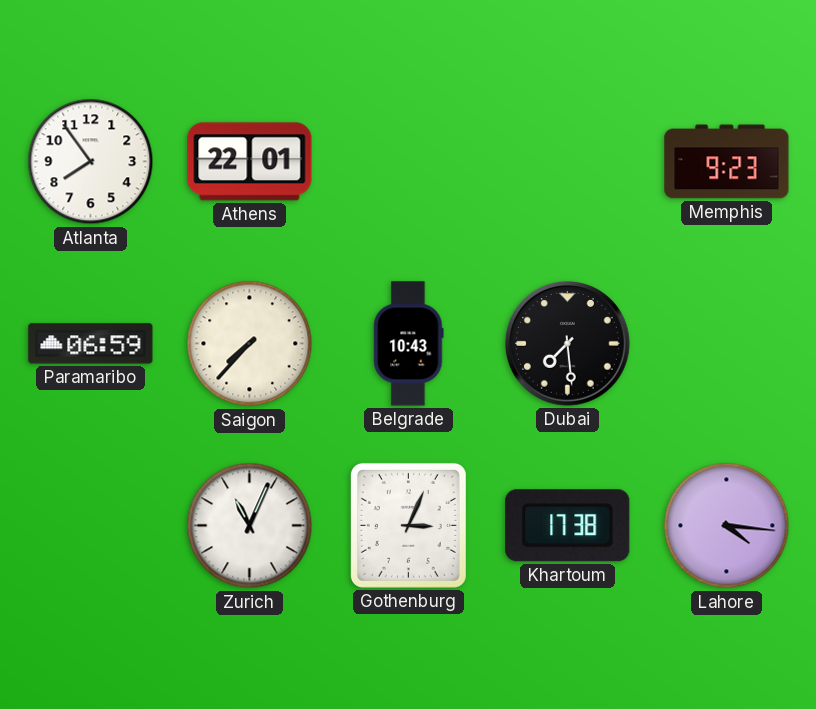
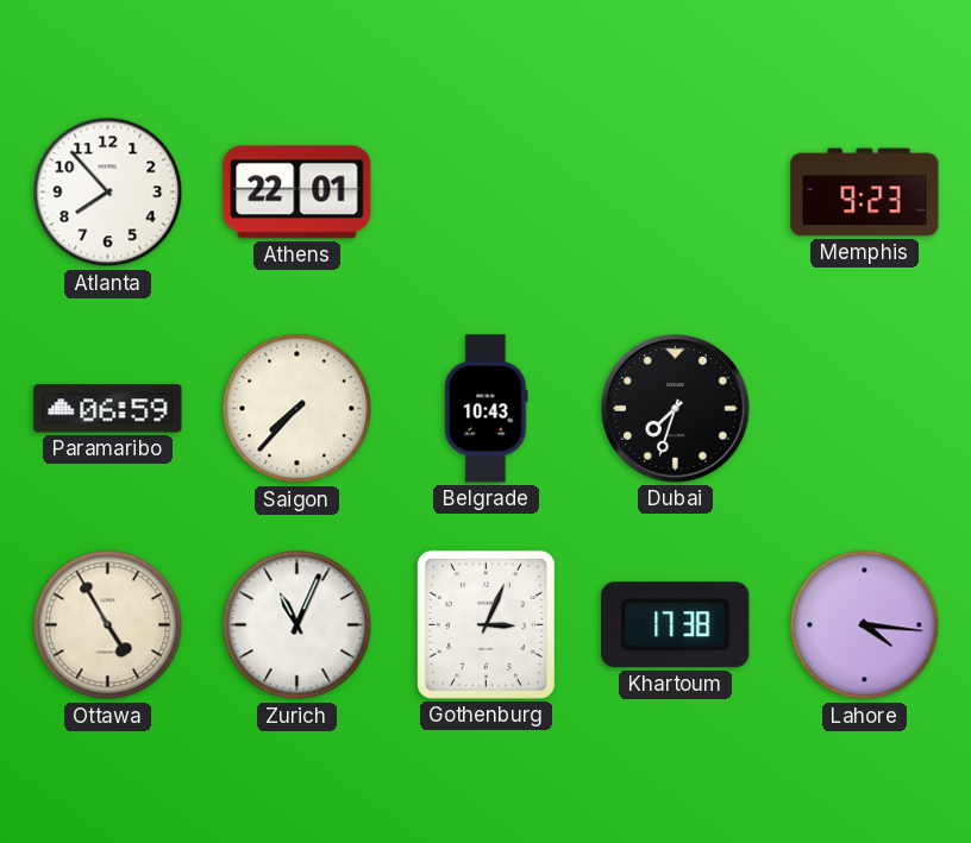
Atlanta: 7:54 -> 7:53 (108, 193)
Dubai: 7:29 -> 7:33 (676, 409)
Ottawa: none -> 4:55 (108, 625)
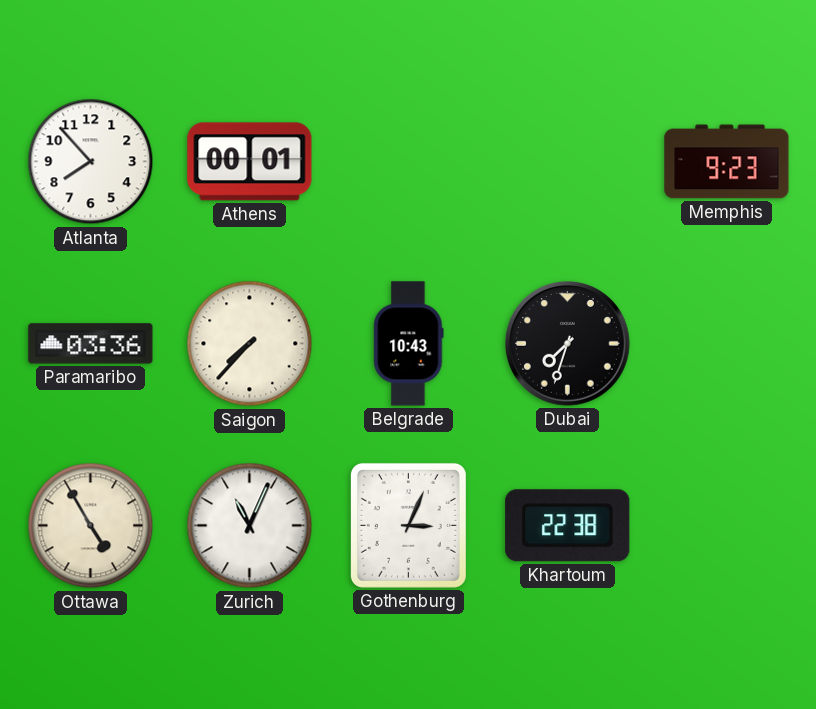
Athens: 22:01 -> 00:01 (250, 162)
Paramaribo: 06:59 -> 03:36 (91, 344)
Khartoum: 17:38 -> 22:38 (568, 526)
Lahore: 4:16 -> none (865, 625)
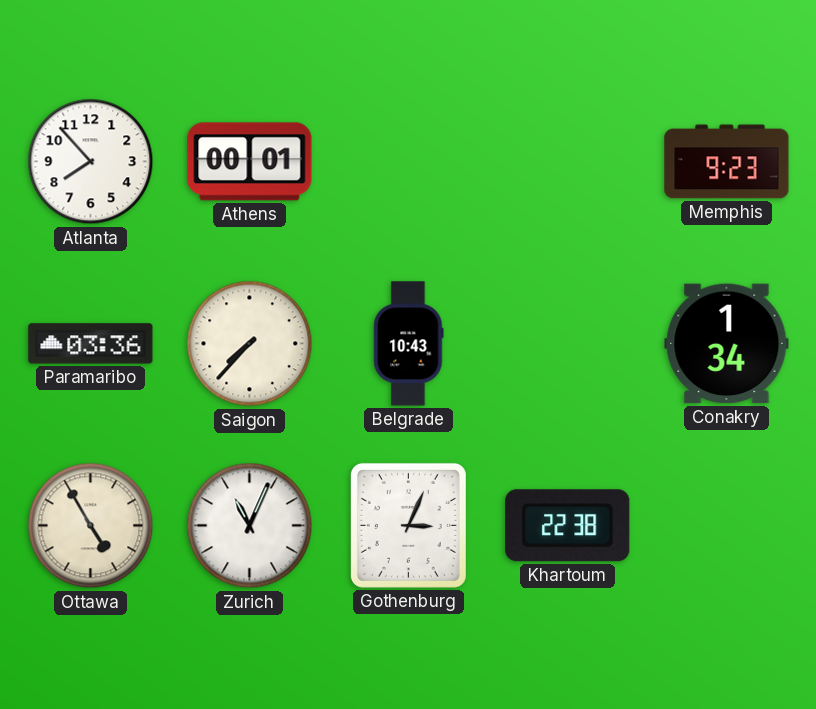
Dubai: 7:33 -> none (568, 344)
Conakry: none -> 1:34 (727, 344)
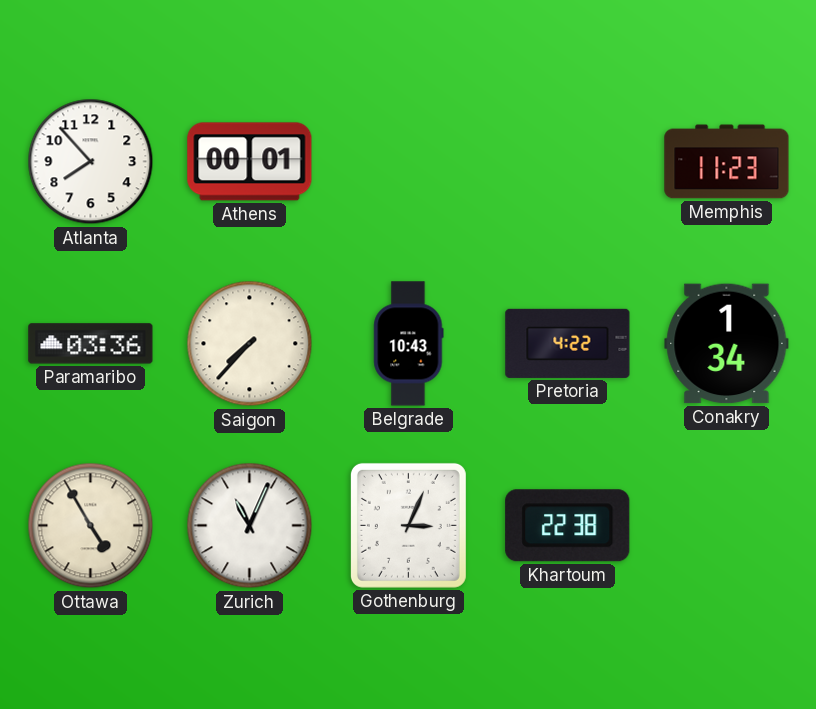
Memphis: 9:23 -> 11:23 (727, 162)
Pretoria: none -> 4:22 (568, 343)
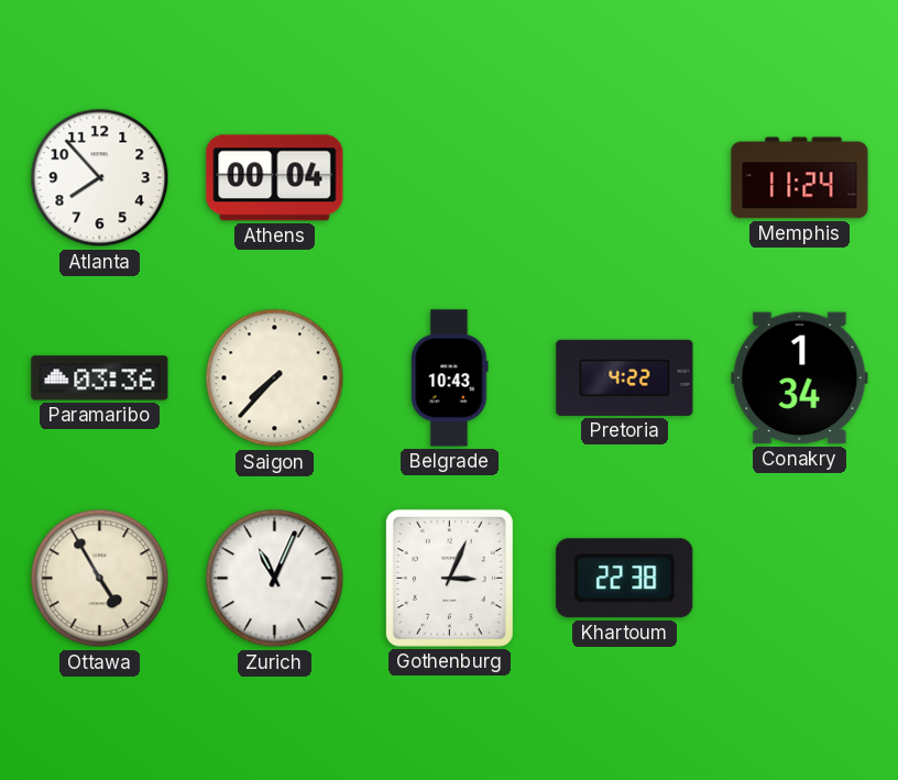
Athens: 00:01 -> 00:04 (275, 178)
Memphis: 11:23 -> 11:24 (800, 178)
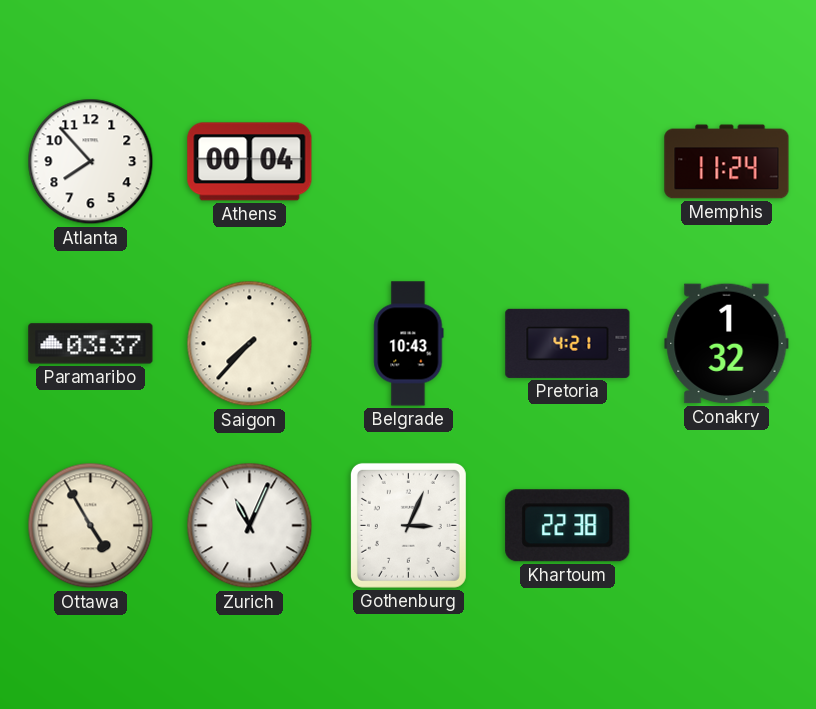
Paramaribo: 03:36 -> 03:37 (91, 344)
Pretoria: 4:22 -> 4:21 (568, 343)
Conakry: 1:34 -> 1:32 (727, 344)
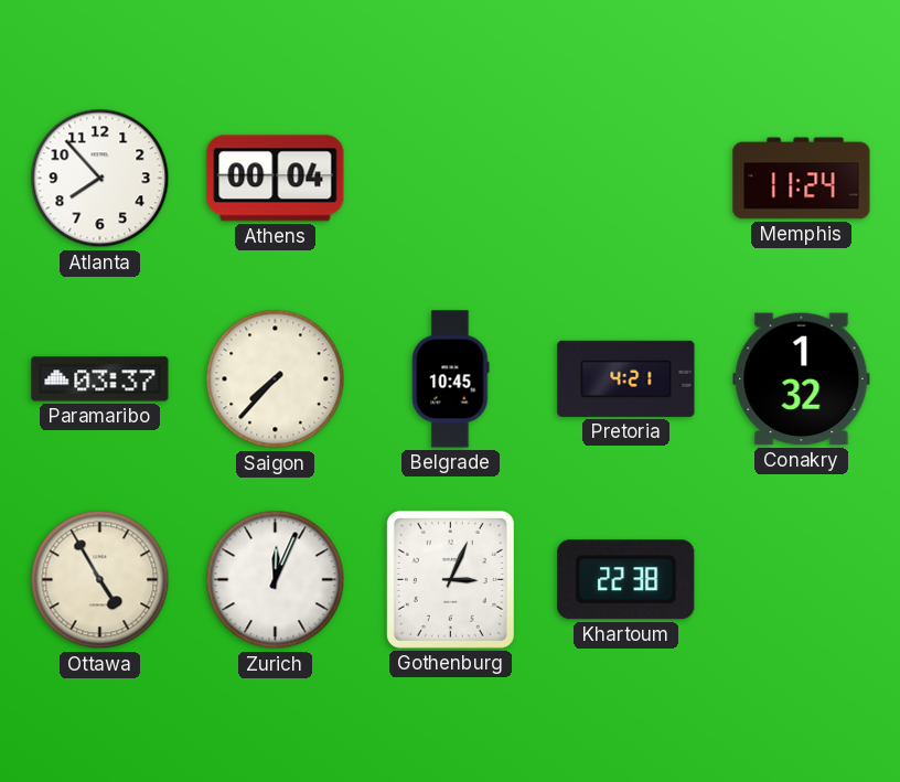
Belgrade: 10:43 -> 10:45 (451, 379)
Zurich: 11:04 -> 12:04 (276, 580)
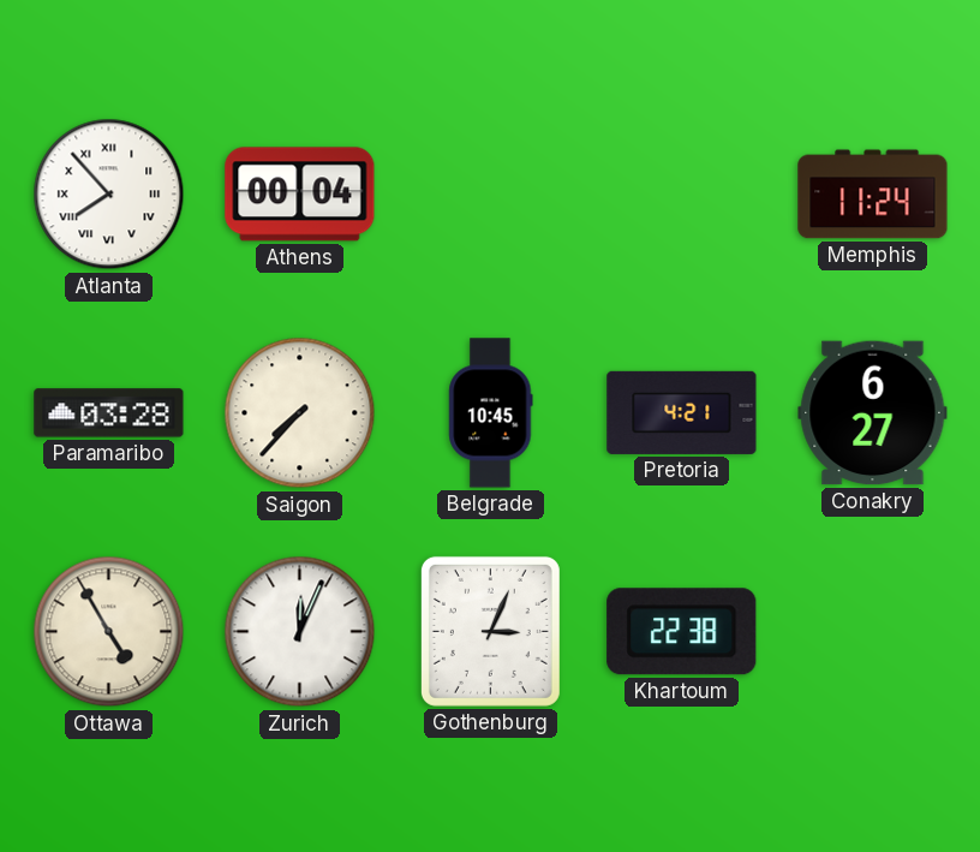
Atlanta numerals: Arabic -> Roman (109, 195)
Paramaribo: 03:37 -> 03:28 (109, 413)
Conakry: 1:32 -> 6:27 (873, 413)
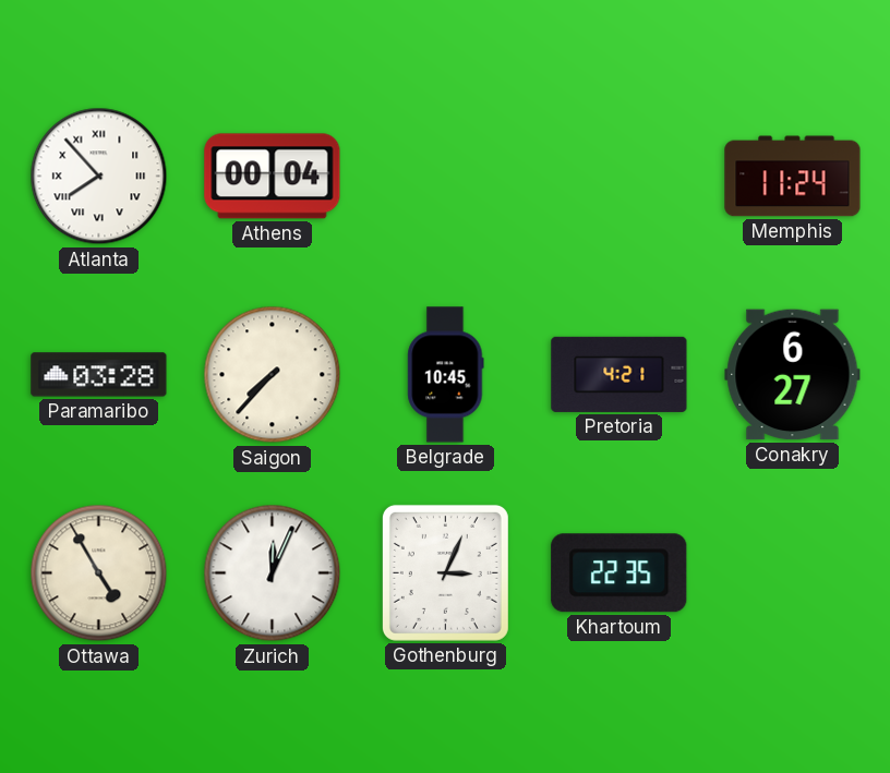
Khartoum: 22:38 -> 22:35 (620, 573)
